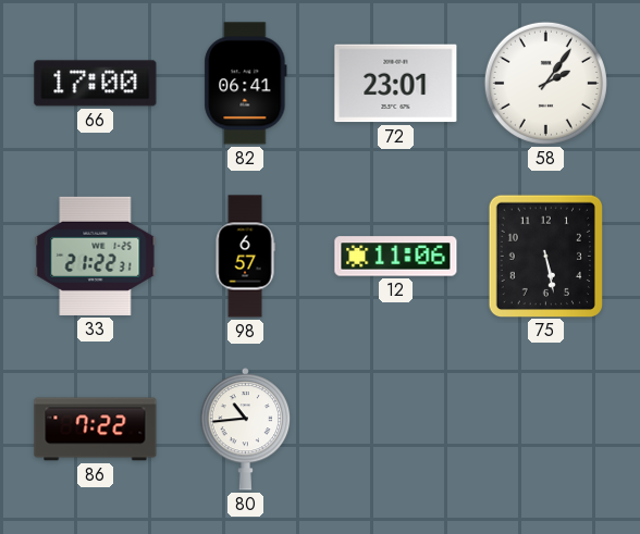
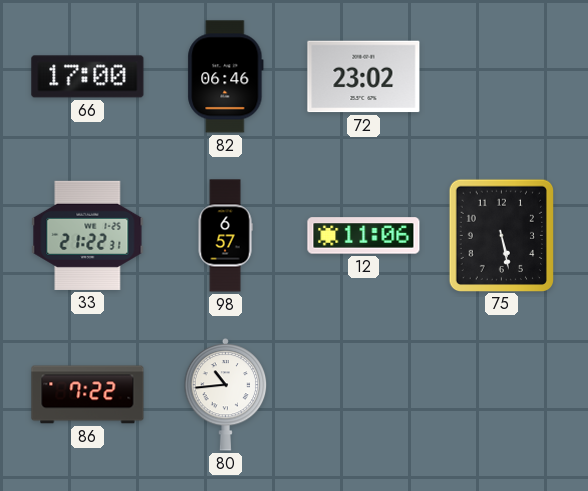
82: 06:41 -> 06:46 (226, 77)
72: 23:01 -> 23:02 (364, 77)
58: 2:06 -> none (545, 83)
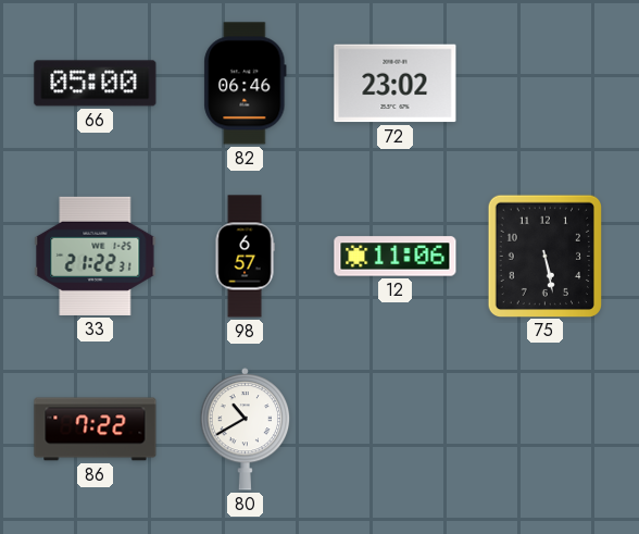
66: 17:00 -> 05:00 (96, 84)
80: 10:44 -> 10:40 (246, 430)
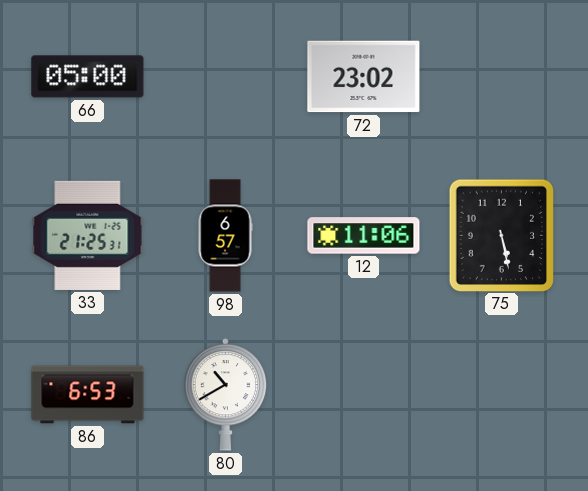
82: 06:46 -> none (246, 84)
33: 21:22 -> 21:25 (88, 235)
86: 7:22 -> 6:53 (88, 395)
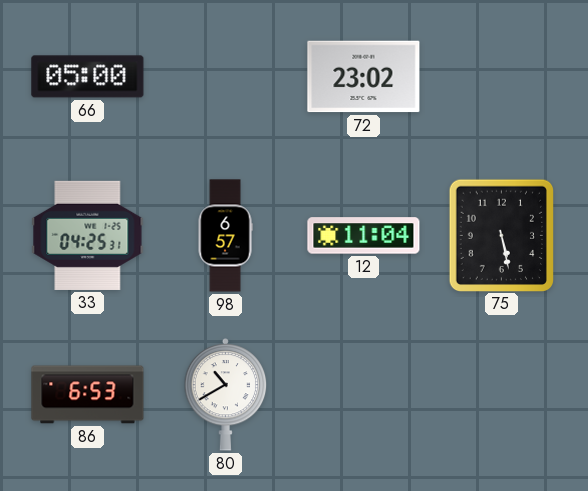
33: 21:25 -> 04:25 (88, 235)
12: 11:06 -> 11:04 (364, 236)
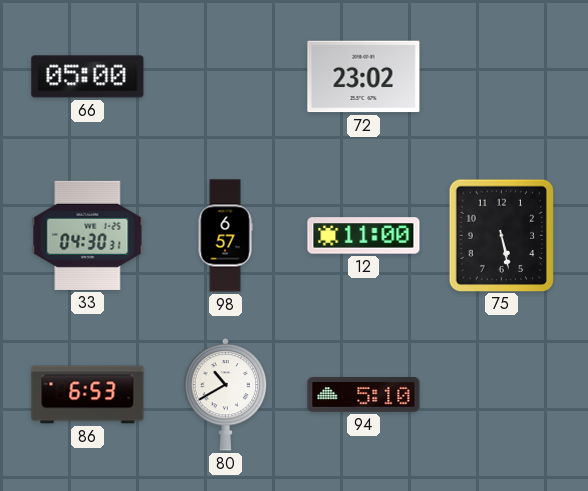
33: 04:25 -> 04:30 (88, 235)
12: 11:04 -> 11:00 (364, 236)
94: none -> 5:10 (364, 395)
